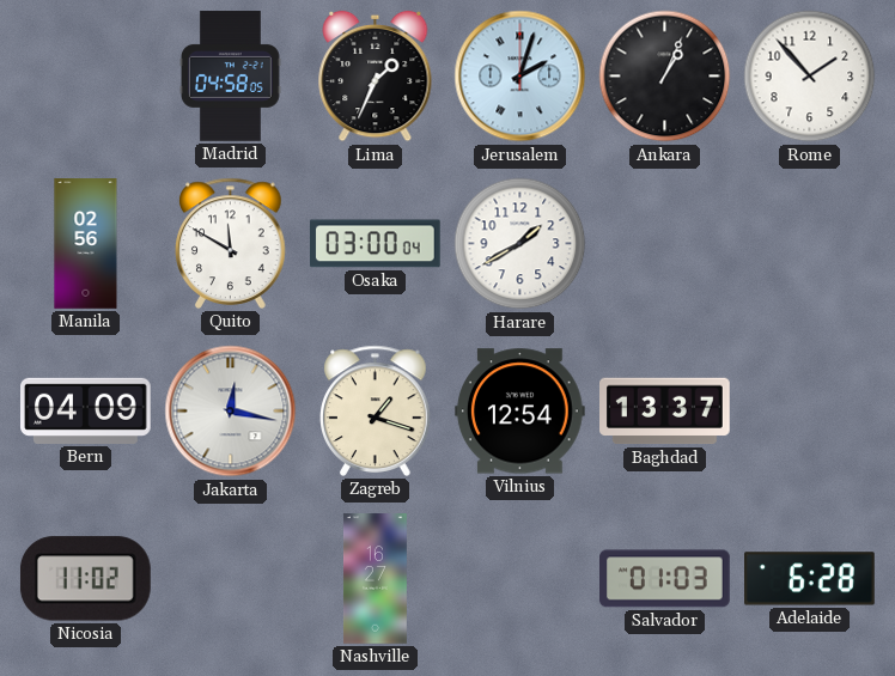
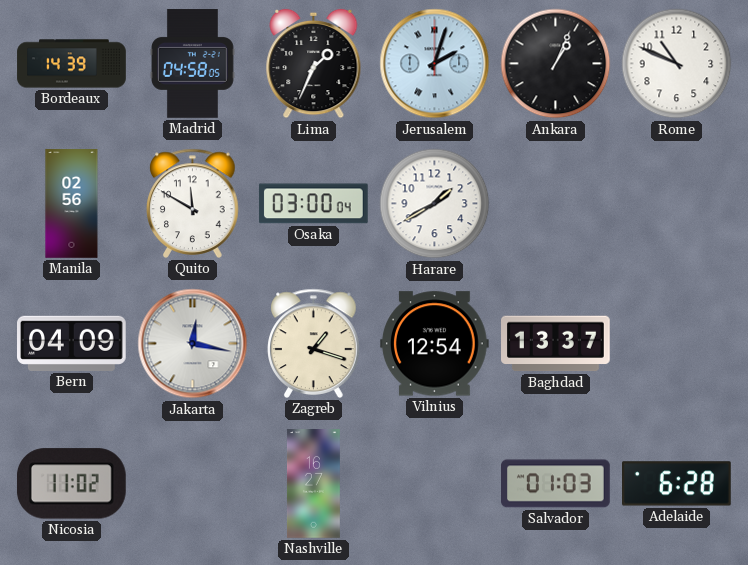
Bordeaux: none -> 14:39 (72, 64)
Rome: 1:53 -> 10:49 (677, 64)
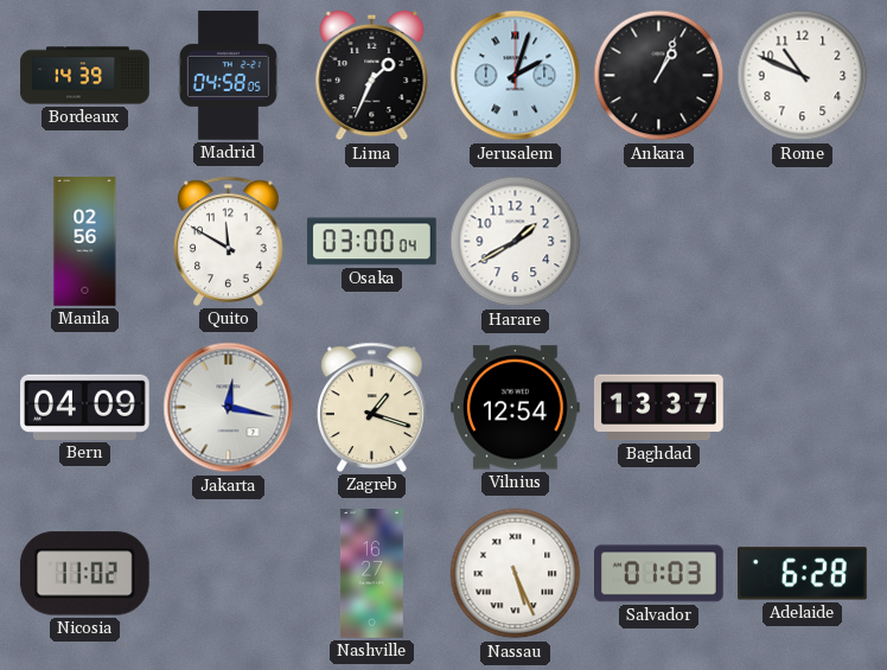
Nassau: none -> 5:26 (516, 574)
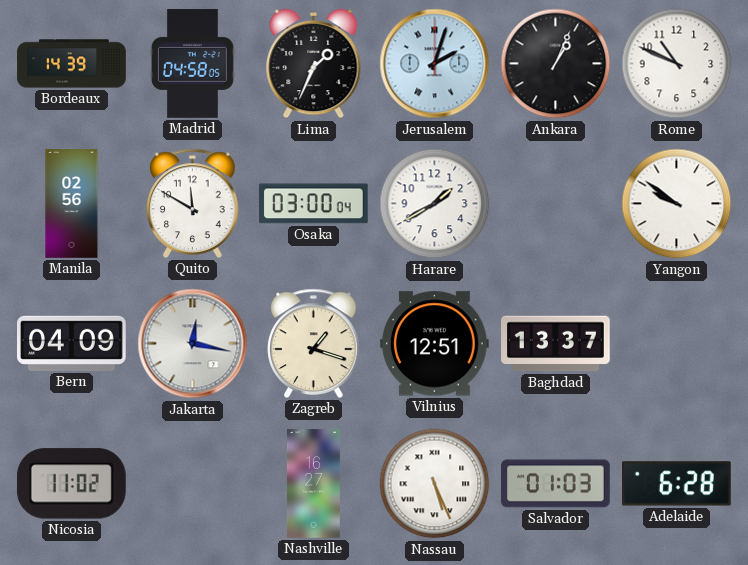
Yangon: none -> 9:51 (677, 204)
Vilnius: 12:54 -> 12:51 (435, 344)
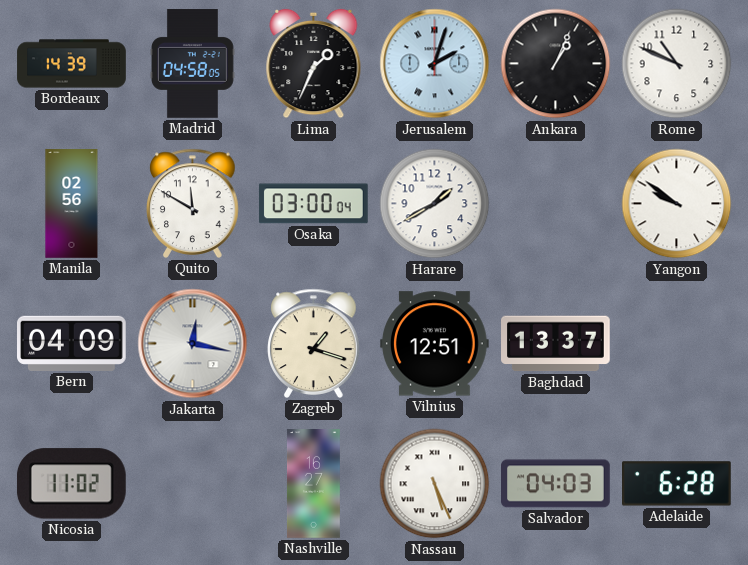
Salvador: 01:03 -> 04:03 (556, 484)
